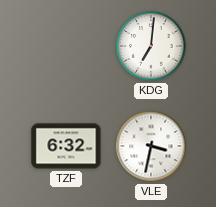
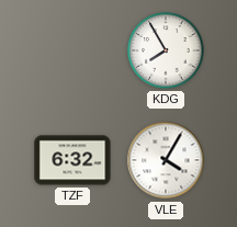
KDG: 7:01 -> 7:55 (166, 50)
VLE: 3:32 -> 4:05 (166, 160)
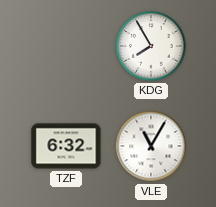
VLE: 4:05 -> 11:05 (151, 146)
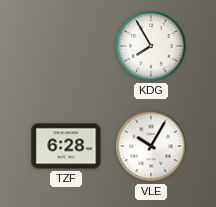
TZF: 6:32 -> 6:28 (66, 146)
VLE: 11:05 -> 10:05 (151, 146)
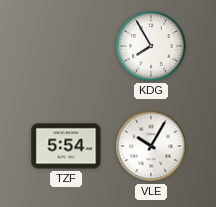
TZF: 6:28 -> 5:54 (66, 146)
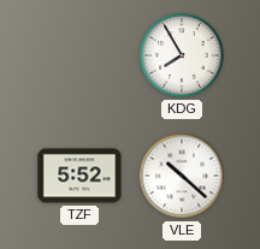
TZF: 5:54 -> 5:52 (79, 176)
VLE: 10:05 -> 10:22 (182, 176)
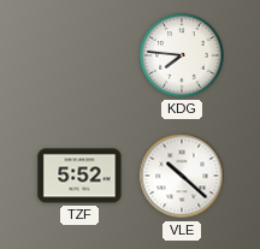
KDG: 7:55 -> 7:46 (182, 55)
